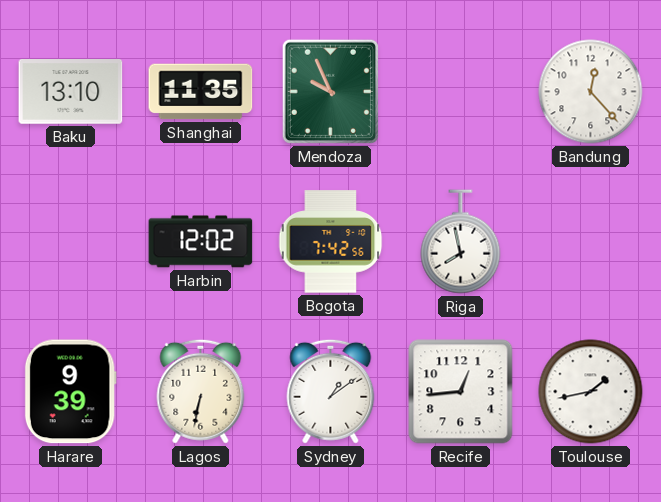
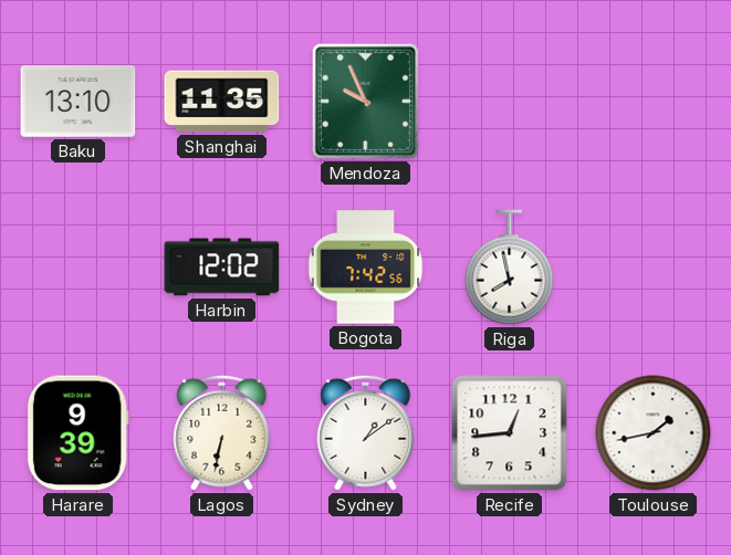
Bandung: 12:23 -> none (591, 92)
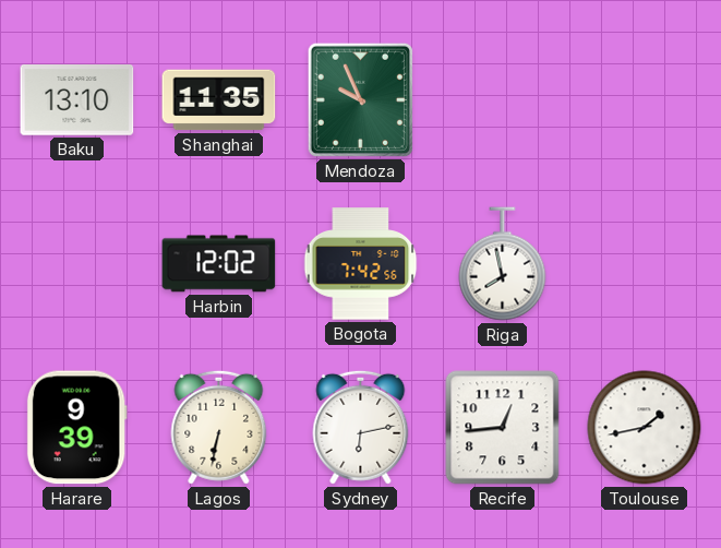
Sydney: 1:09 -> 6:13 (361, 427)
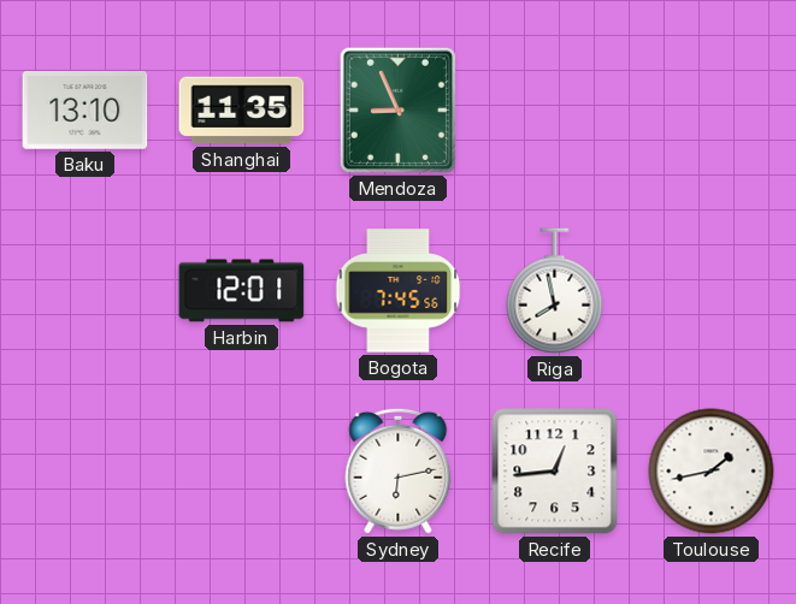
Mendoza: 9:56 -> 8:56 (397, 109)
Harbin: 12:02 -> 12:01 (242, 291)
Bogota: 7:42 -> 7:45 (399, 291)
Harare: 9:39 -> none (76, 428)
Lagos: 6:32 -> none (219, 427)
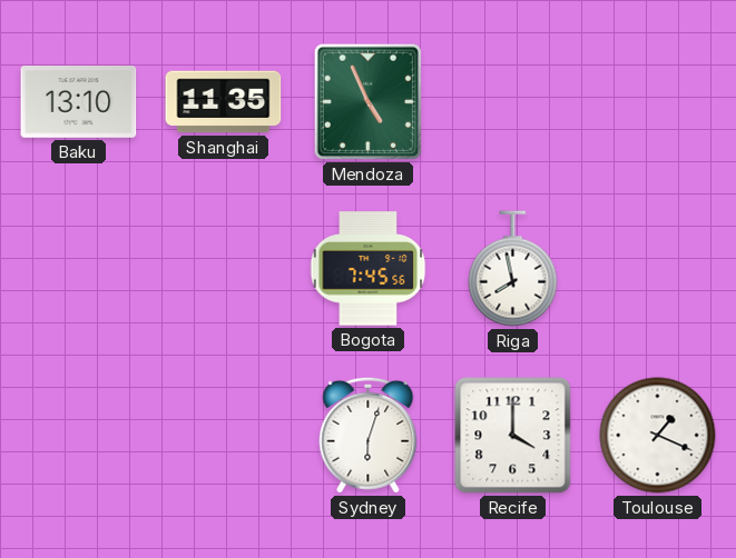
Mendoza: 8:56 -> 4:56 (367, 101)
Harbin: 12:01 -> none (242, 291)
Sydney: 6:13 -> 6:03 (369, 435)
Recife: 12:44 -> 4:00 (513, 436)
Toulouse: 1:43 -> 1:19 (658, 436)
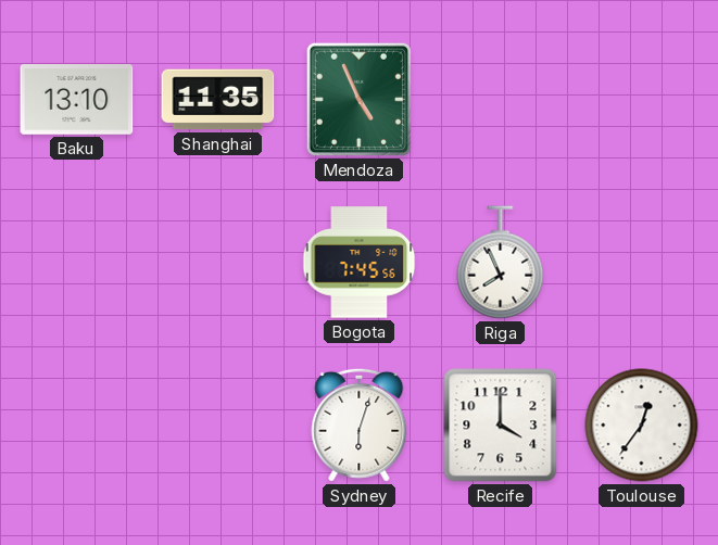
Riga: 7:58 -> 7:56 (501, 263)
Toulouse: 1:19 -> 12:36 (642, 426)
